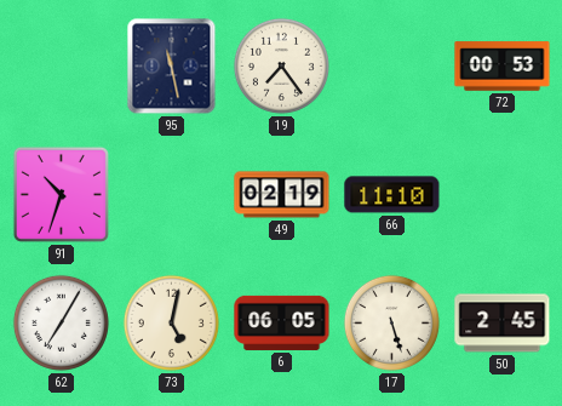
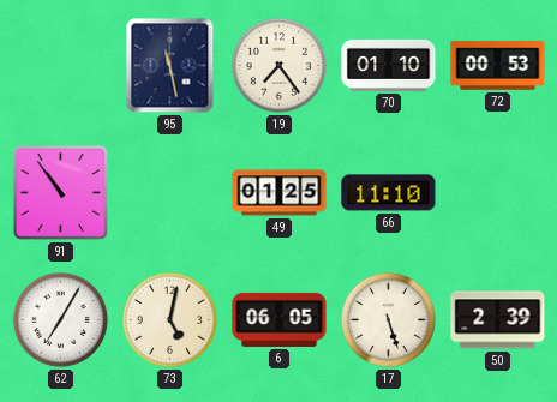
70: none -> 01:10 (389, 65)
91: 10:33 -> 10:54 (60, 192)
49: 02:19 -> 01:25 (280, 193)
50: 2:45 -> 2:39 (498, 320)
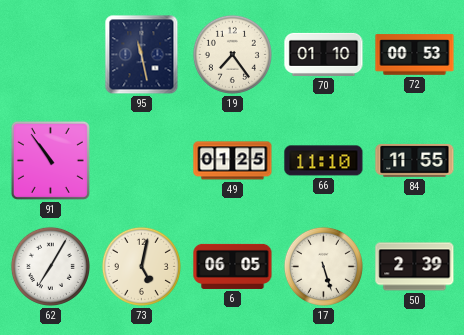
84: none -> 11:55 (415, 160)
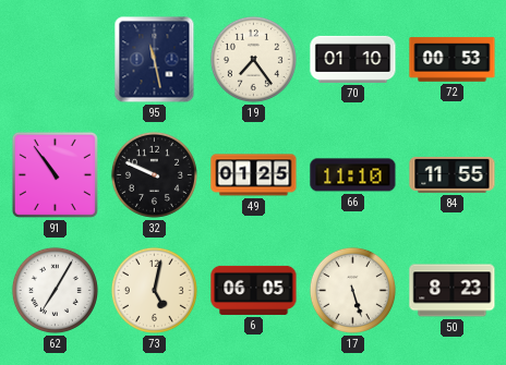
32: none -> 9:49 (154, 174)
50: 2:39 -> 8:23 (453, 291)
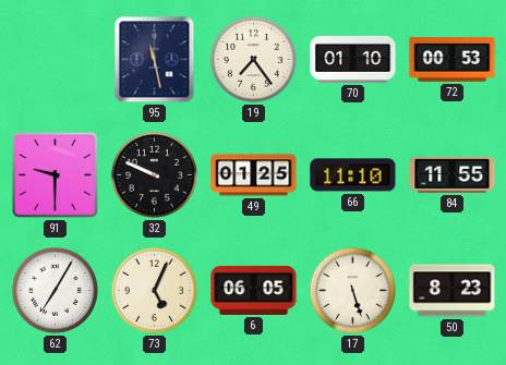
91: 10:54 -> 9:30 (55, 174)
73: 5:02 -> 5:04 (154, 290)
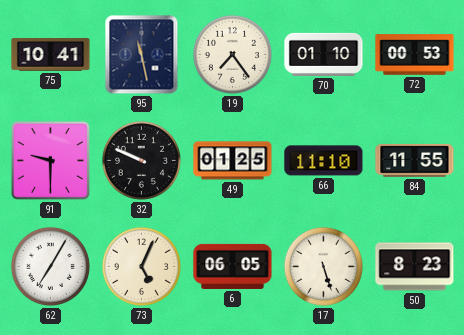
75: none -> 10:41 (51, 55)
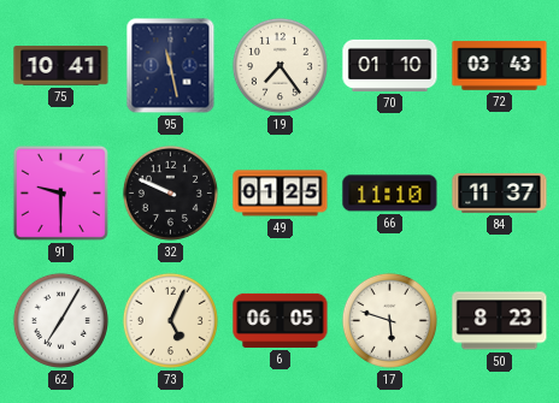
72: 00:53 -> 03:43 (500, 66)
84: 11:55 -> 11:37 (500, 192)
17: 5:27 -> 5:48 (389, 320)
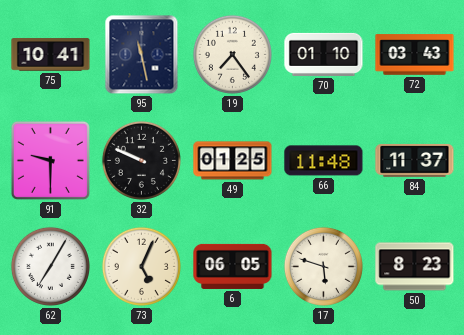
66: 11:10 -> 11:48 (324, 161)
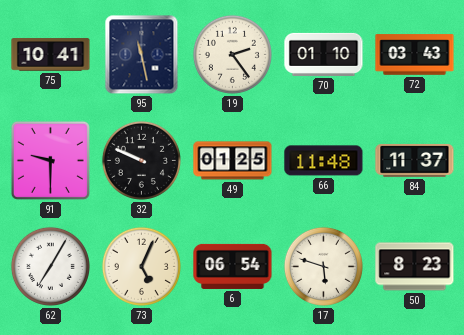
19: 7:24 -> 2:24 (232, 54)
6: 06:05 -> 06:54 (233, 266)
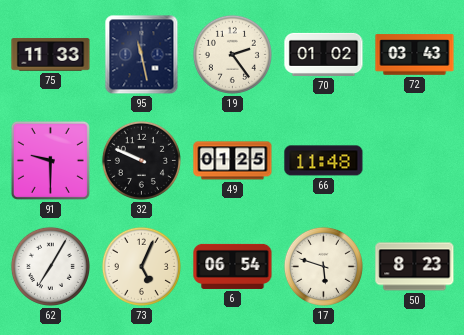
75: 10:41 -> 11:33 (51, 55)
70: 01:10 -> 01:02 (324, 54)
84: 11:37 -> none (415, 160)
